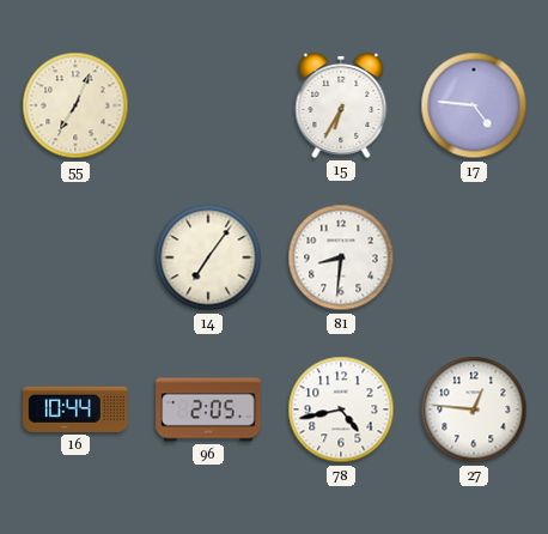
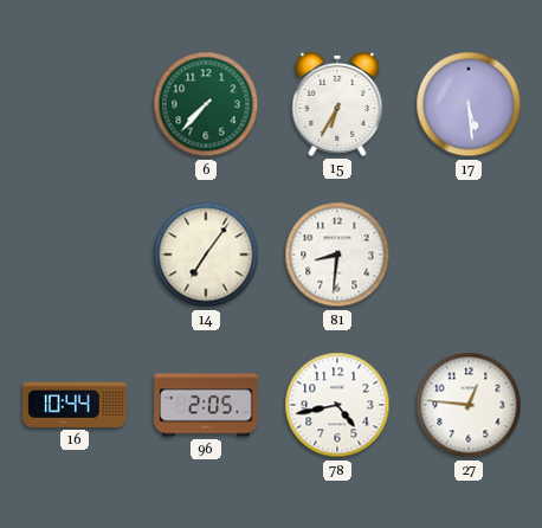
55: 7:04 -> none (75, 105)
6: none -> 7:37 (206, 104)
17: 4:46 -> 5:29 (469, 104)
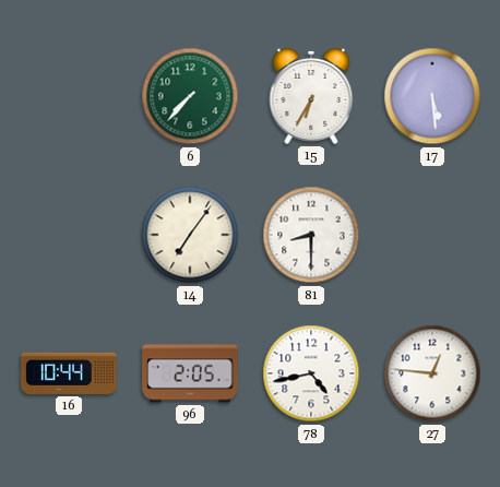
81: 8:31 -> 8:30 (311, 235)
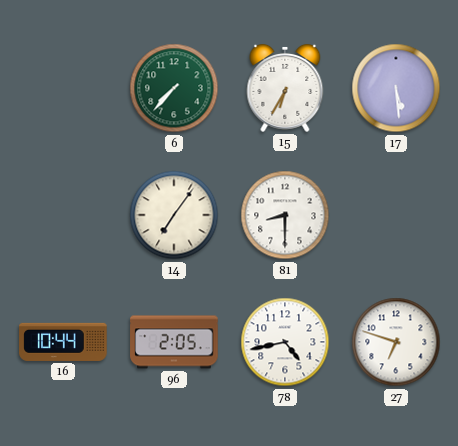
27: 12:46 -> 6:48 (396, 342)
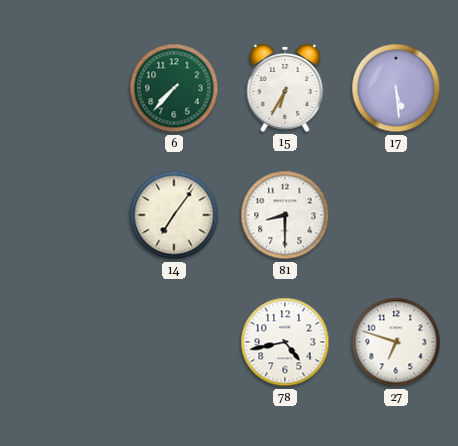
16: 10:44 -> none (63, 342)
96: 2:05 -> none (174, 342)
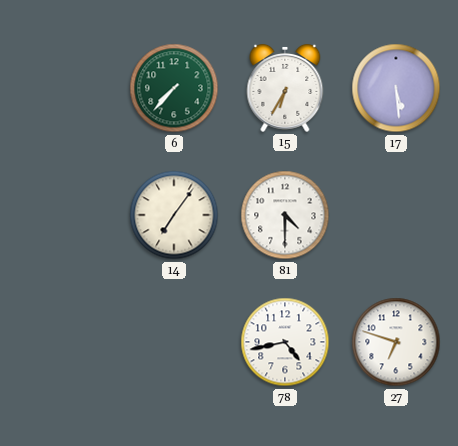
81: 8:30 -> 4:30 (285, 215)
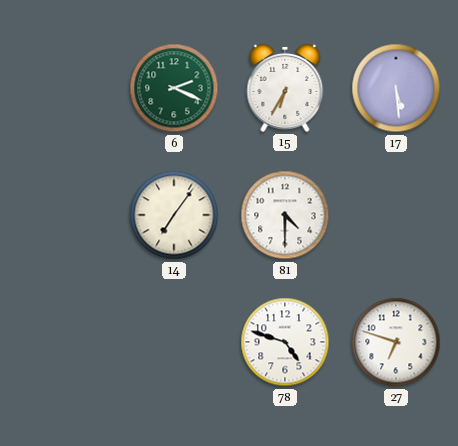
6: 7:37 -> 2:19 (174, 88)
78: 4:43 -> 4:48 (285, 342)
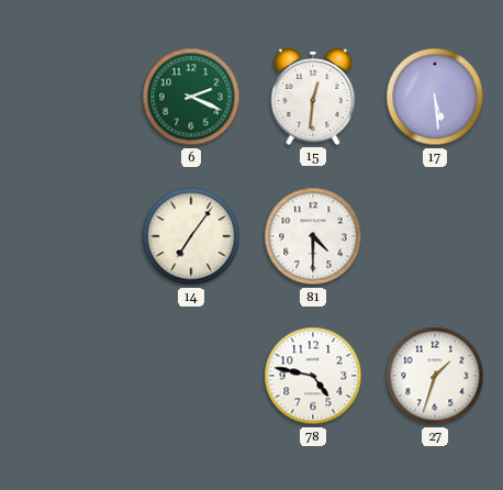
15: 6:35 -> 12:31 (313, 97)
78: 4:48 -> 4:47 (313, 376)
27: 6:48 -> 1:33 (435, 376)
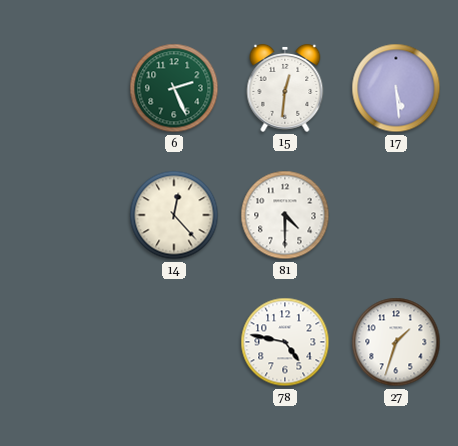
6: 2:19 -> 2:26 (174, 88)
14: 7:06 -> 12:23 (174, 215)
